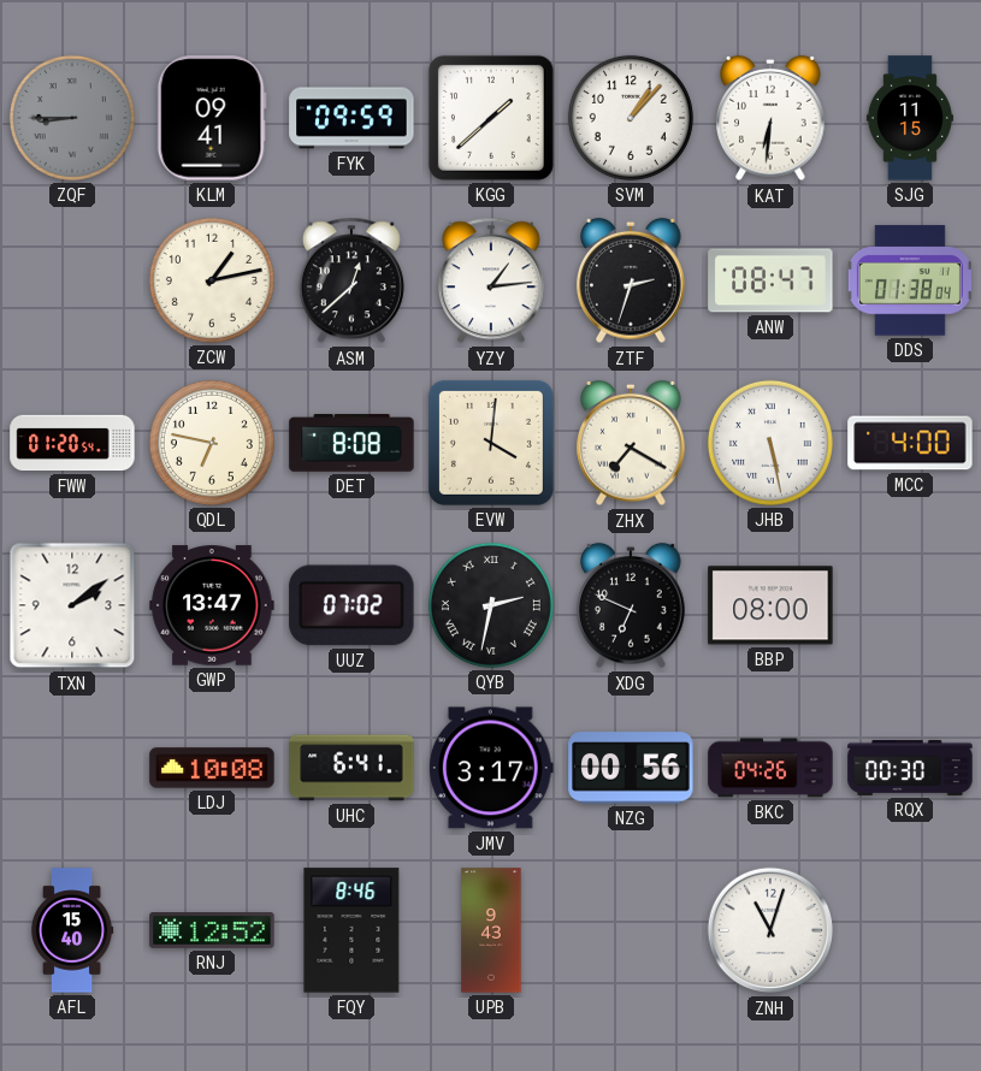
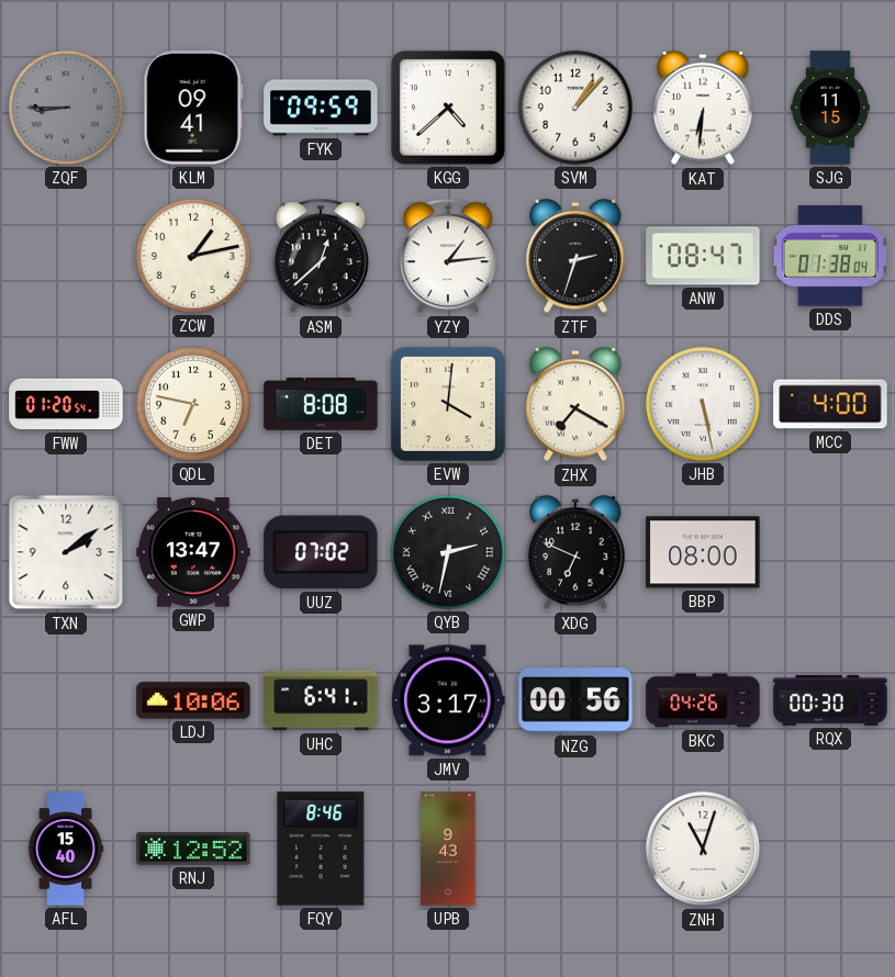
KGG: 1:38 -> 4:38 (448, 108)
LDJ: 10:08 -> 10:06 (193, 700)
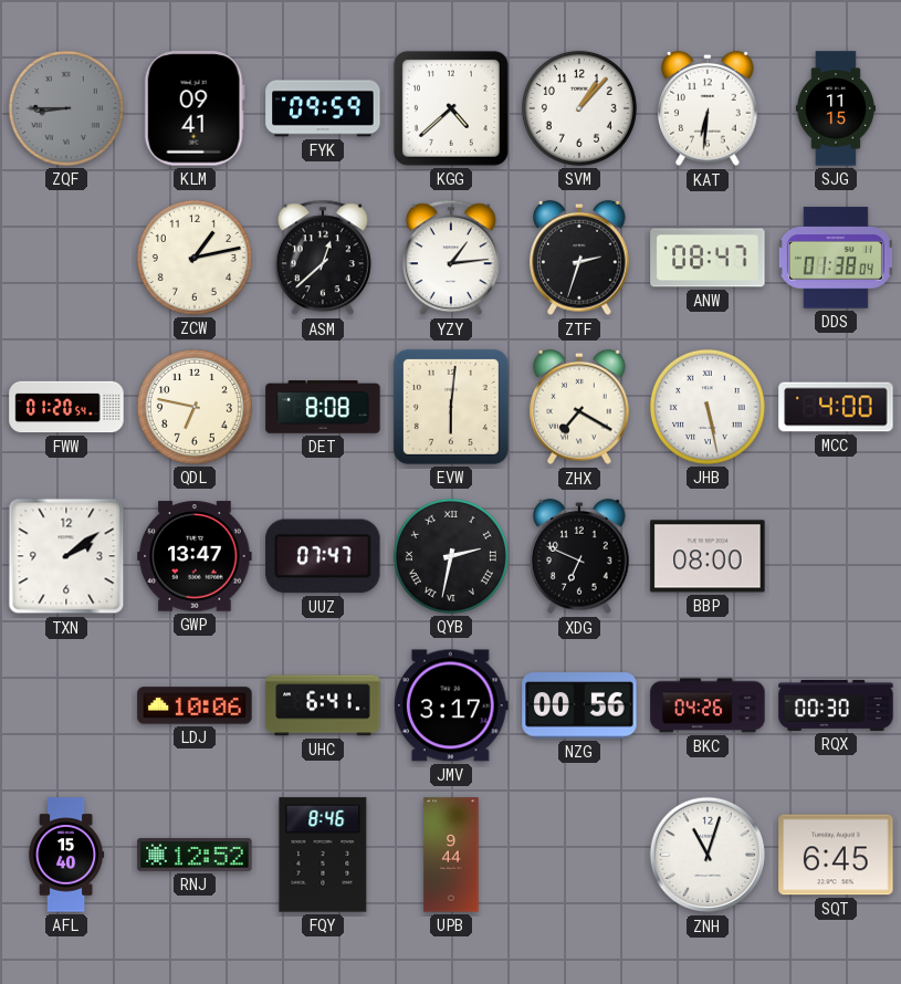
EVW: 4:01 -> 6:01 (451, 407)
UUZ: 07:02 -> 07:47 (323, 556)
UPB: 9:43 -> 9:44 (451, 855)
SQT: none -> 6:45 (836, 855)
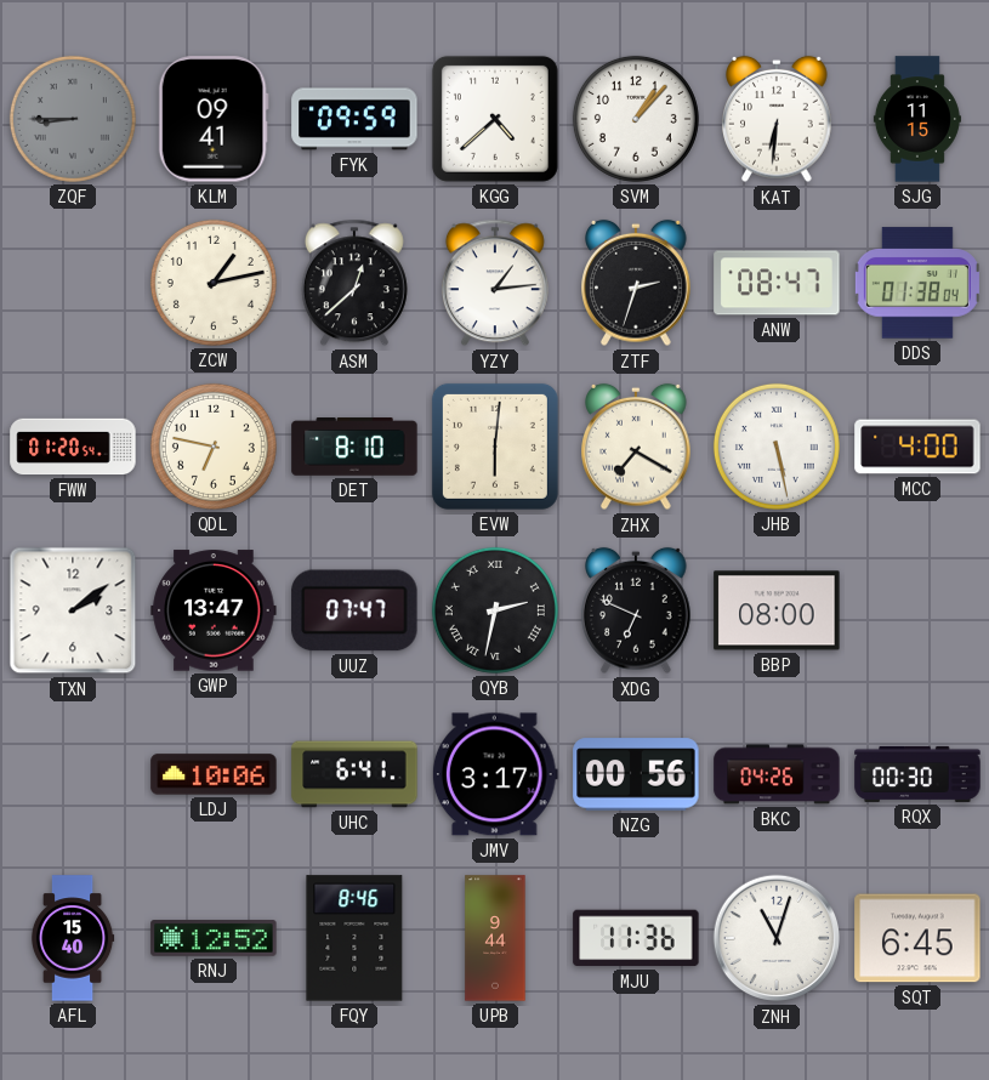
DET: 8:08 -> 8:10 (354, 447)
MJU: none -> 11:36 (636, 938)
